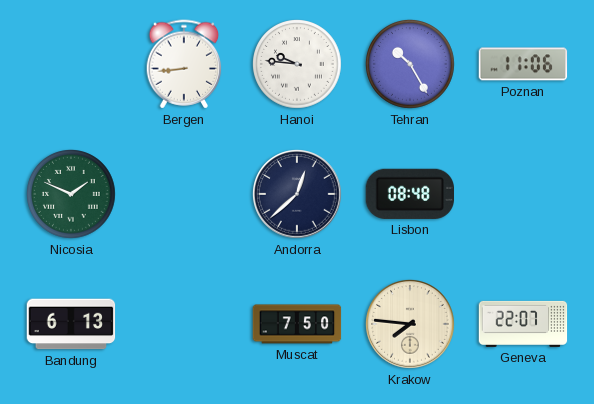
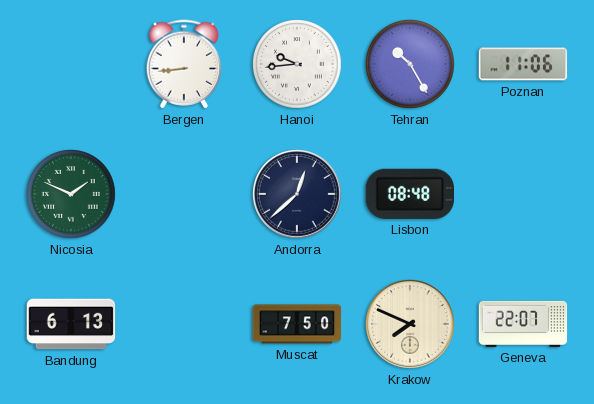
Hanoi: 9:46 -> 9:44 (298, 65)
Krakow: 7:46 -> 7:49 (411, 325)
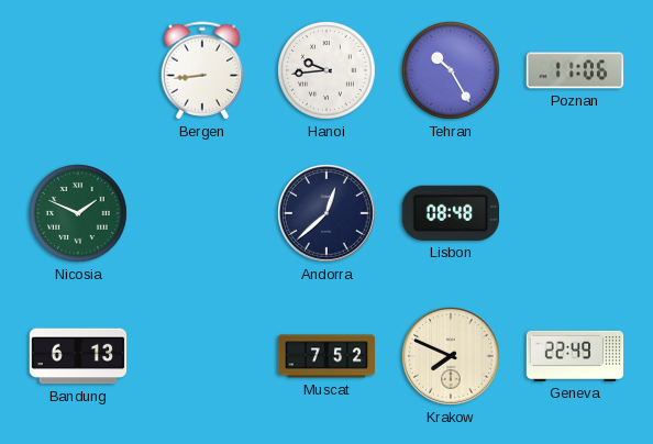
Muscat: 7:50 -> 7:52 (326, 356)
Geneva: 22:07 -> 22:49 (575, 356)
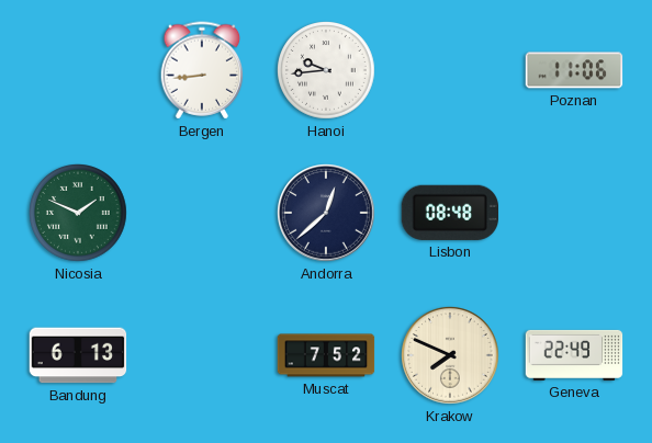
Tehran: 10:25 -> none (452, 71)
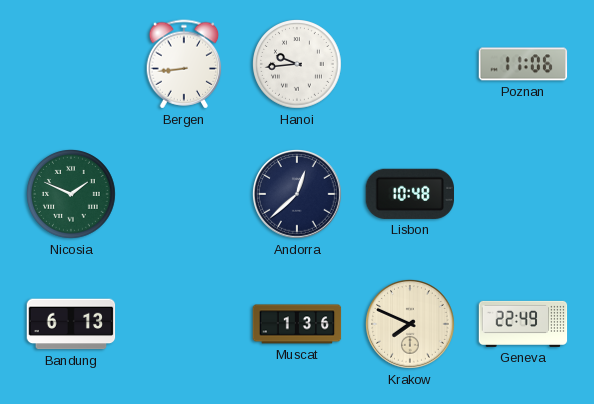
Lisbon: 08:48 -> 10:48 (409, 194)
Muscat: 7:52 -> 1:36 (297, 324)
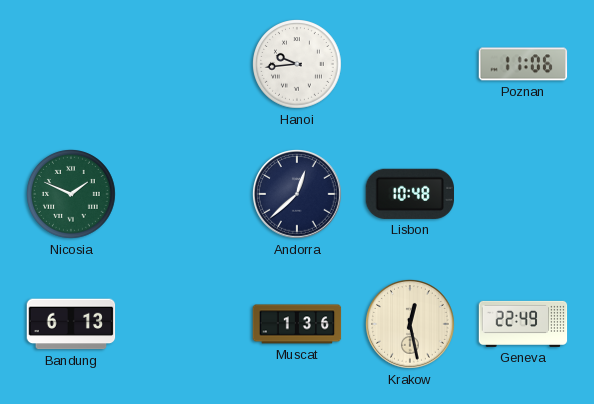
Bergen: 8:44 -> none (184, 64)
Krakow: 7:49 -> 12:28 (411, 325)
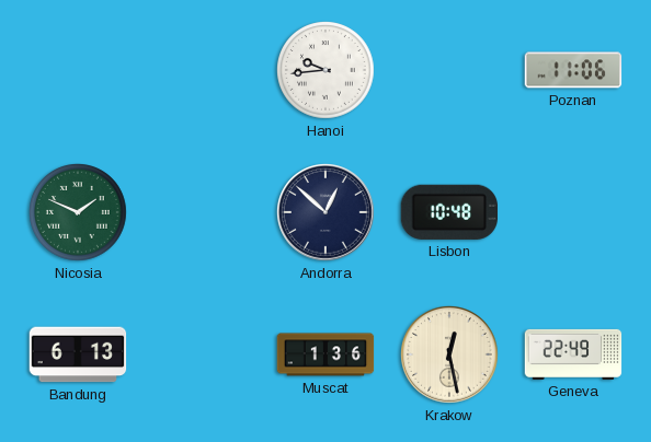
Andorra: 12:38 -> 12:52 (327, 213)
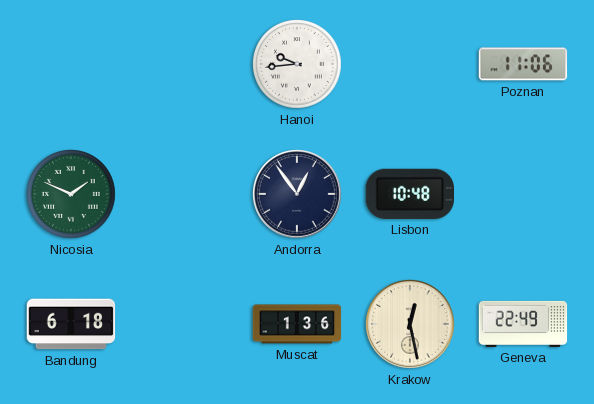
Andorra: 12:52 -> 12:54 (298, 195)
Bandung: 6:13 -> 6:18 (71, 324)
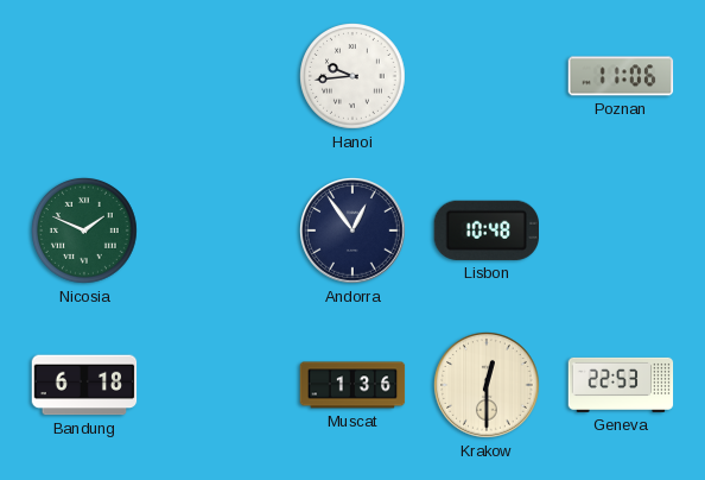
Krakow: 12:28 -> 12:30 (488, 386)
Geneva: 22:49 -> 22:53 (621, 385)
